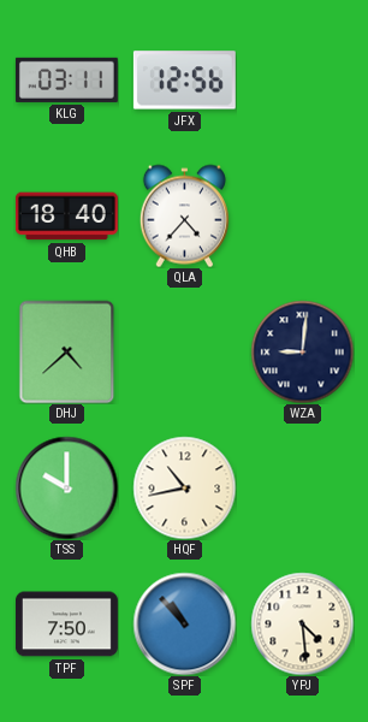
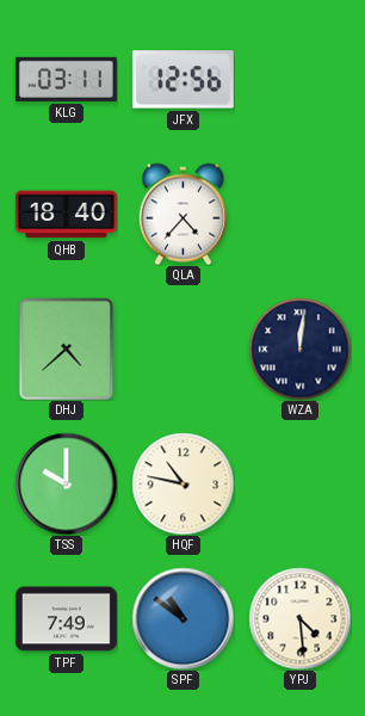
WZA: 9:01 -> 12:01 (299, 348)
HQF: 10:43 -> 10:47 (182, 483)
TPF: 7:50 -> 7:49 (66, 619)
SPF: 10:53 -> 10:51 (182, 618)
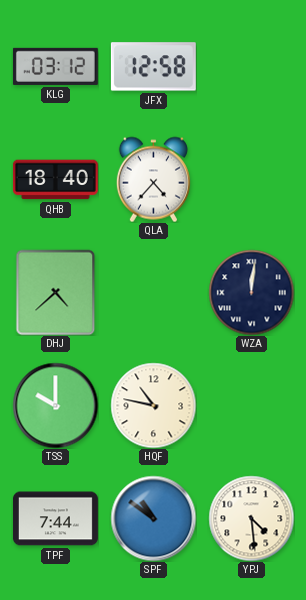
KLG: 03:11 -> 03:12 (55, 66)
JFX: 12:56 -> 12:58 (153, 67)
TPF: 7:49 -> 7:44 (55, 519)
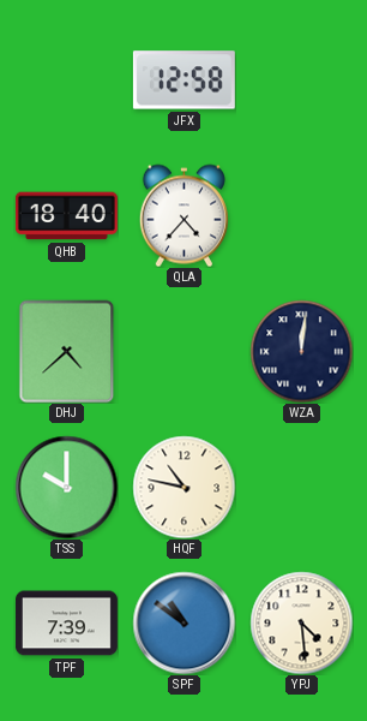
KLG: 03:12 -> none (55, 66)
TPF: 7:44 -> 7:39 (66, 624)
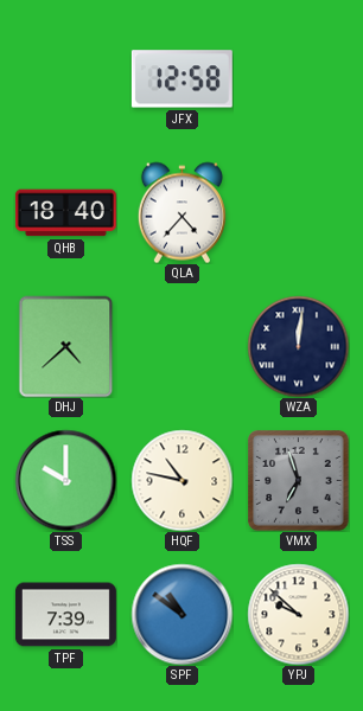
VMX: none -> 6:57 (298, 480)
YPJ: 4:29 -> 9:52 (298, 614)
